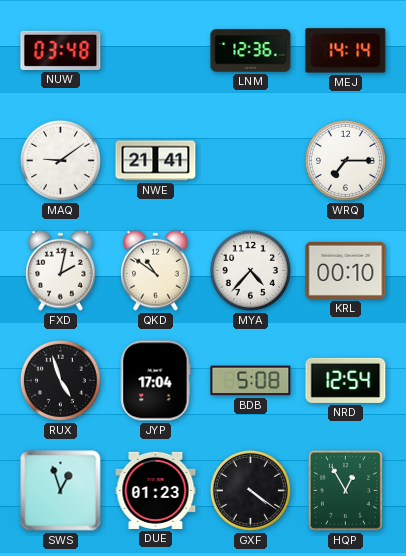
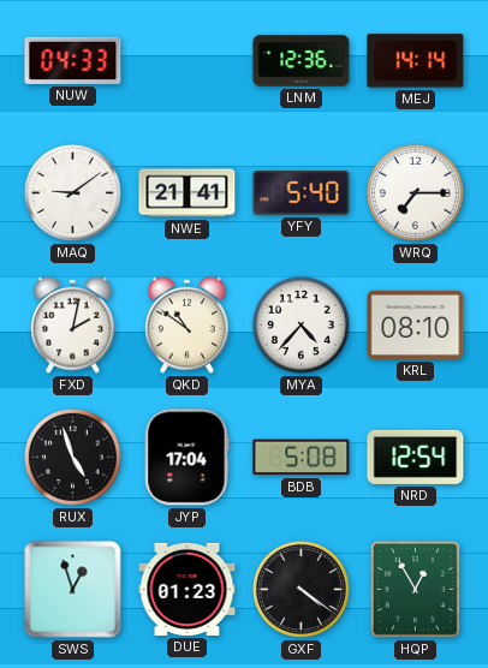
NUW: 03:48 -> 04:33 (73, 60)
YFY: none -> 5:40 (302, 193)
KRL: 00:10 -> 08:10 (416, 324)
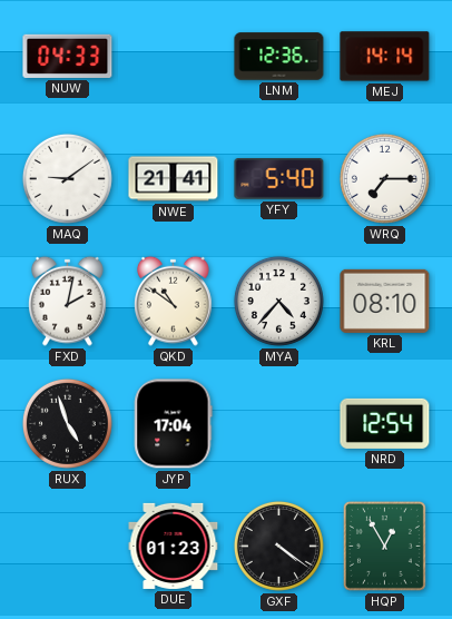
BDB: 5:08 -> none (302, 458)
SWS: 12:57 -> none (73, 590)
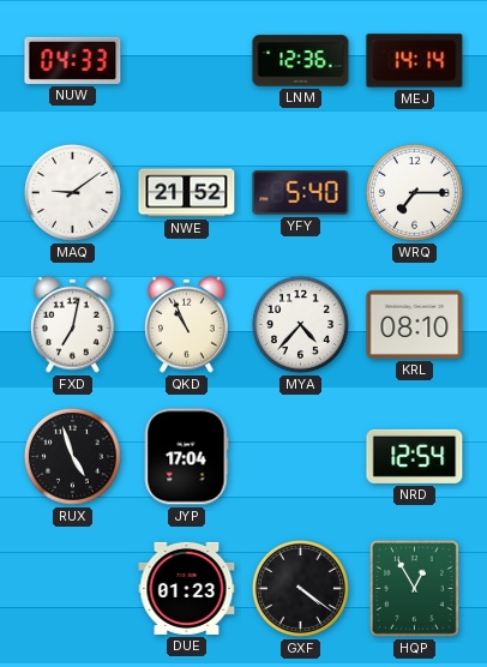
NWE: 21:41 -> 21:52 (187, 193)
FXD: 2:02 -> 7:02 (73, 324)
QKD: 10:51 -> 10:56 (187, 324)
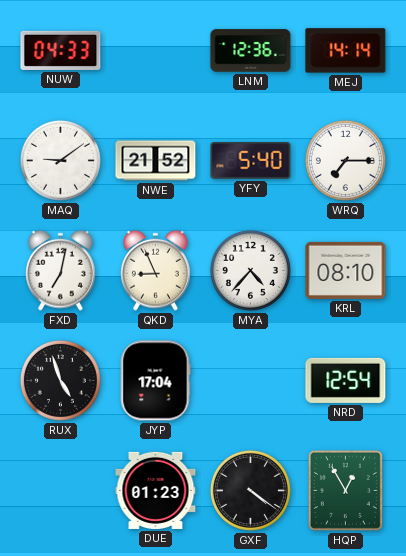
QKD: 10:56 -> 8:56 (156, 270)
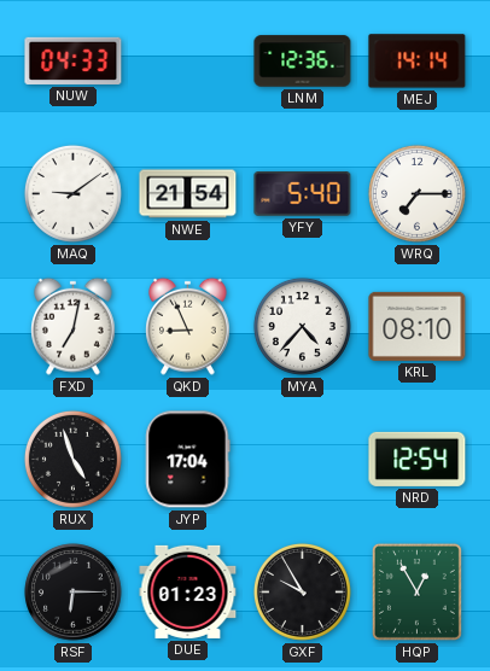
NWE: 21:52 -> 21:54 (188, 194)
RSF: none -> 6:15 (74, 593)
GXF: 4:21 -> 9:55 (302, 591)
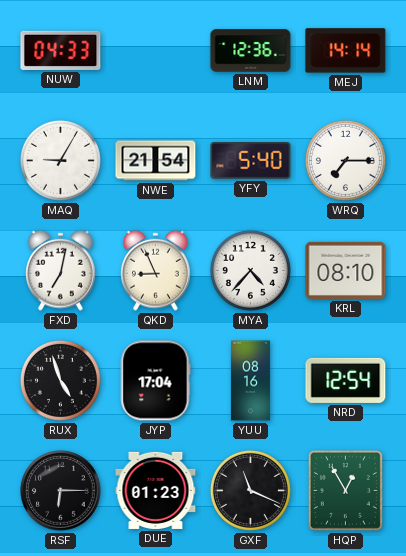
MAQ: 9:09 -> 9:05 (60, 160)
YUU: none -> 08:16 (250, 381)
GXF: 9:55 -> 11:19 (250, 490)
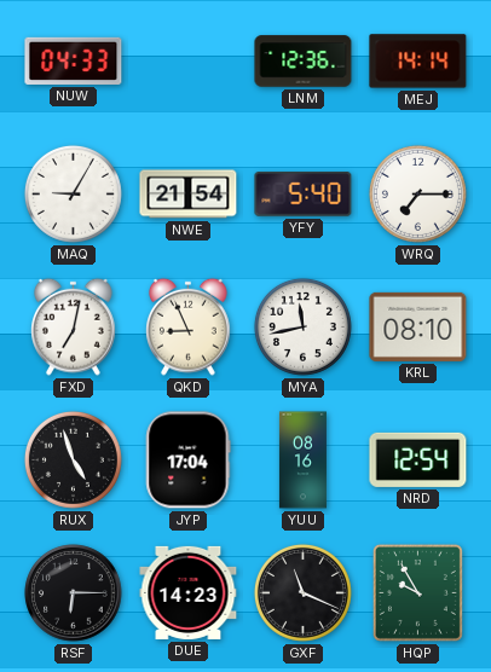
MYA: 4:37 -> 11:43 (302, 326)
DUE: 01:23 -> 14:23 (189, 592)
HQP: 12:55 -> 9:55 (417, 592)
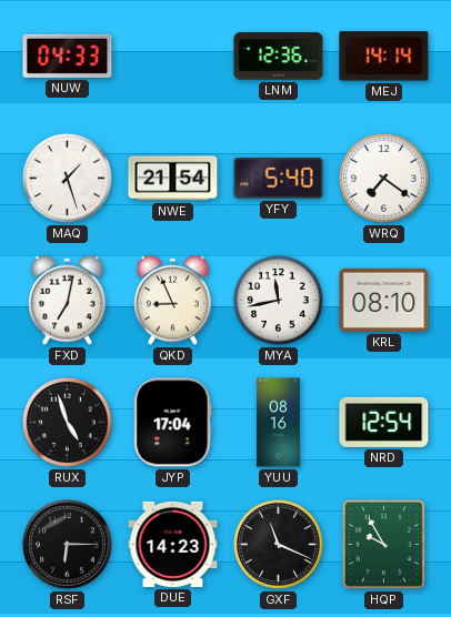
MAQ: 9:05 -> 1:27 (67, 178)
WRQ: 7:15 -> 7:21 (383, 178)
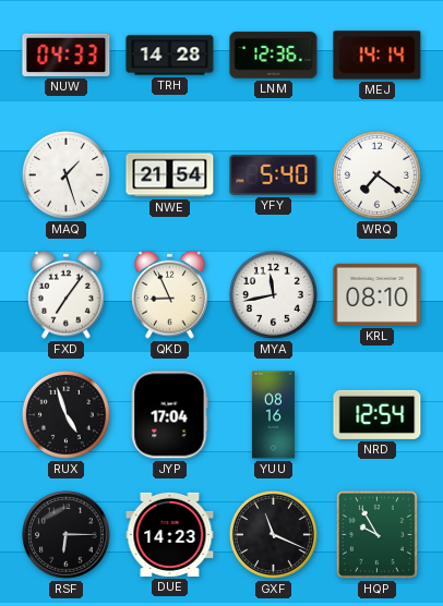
TRH: none -> 14:28 (170, 56)
FXD: 7:02 -> 7:06 (67, 294)
